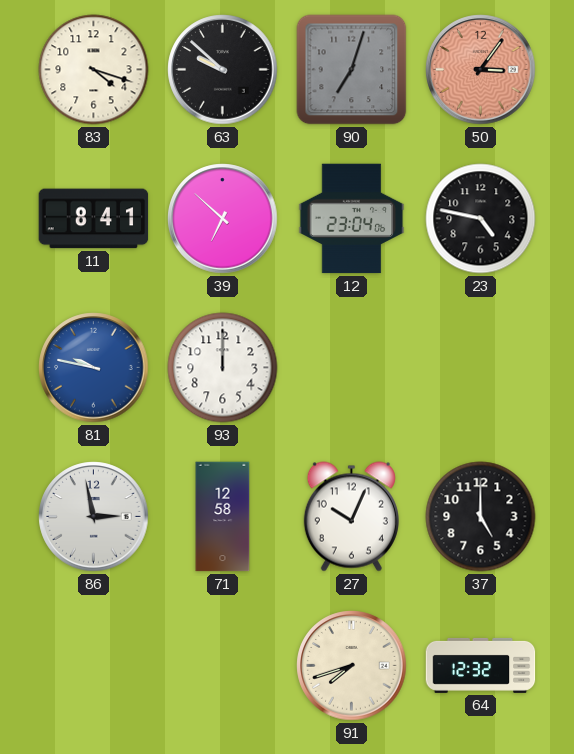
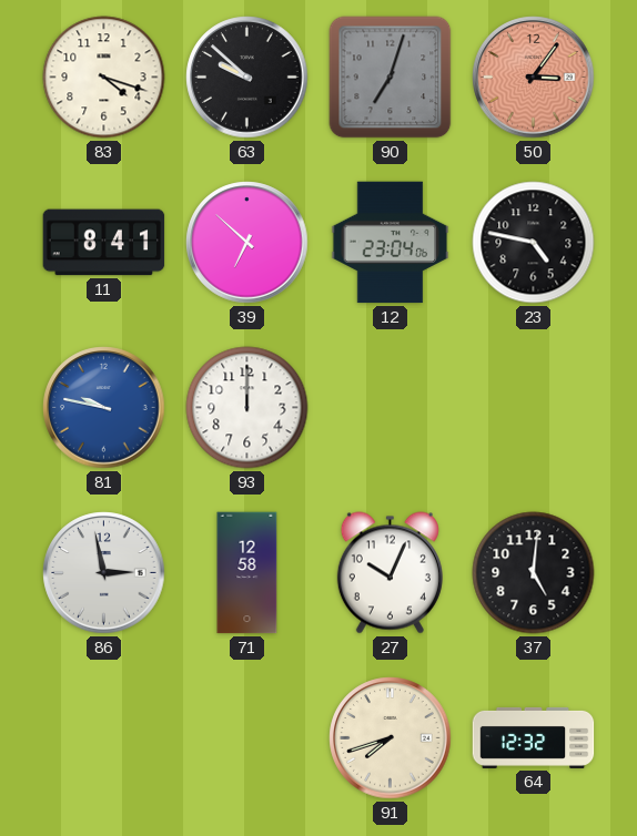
37: 5:00 -> 5:01 (534, 573)
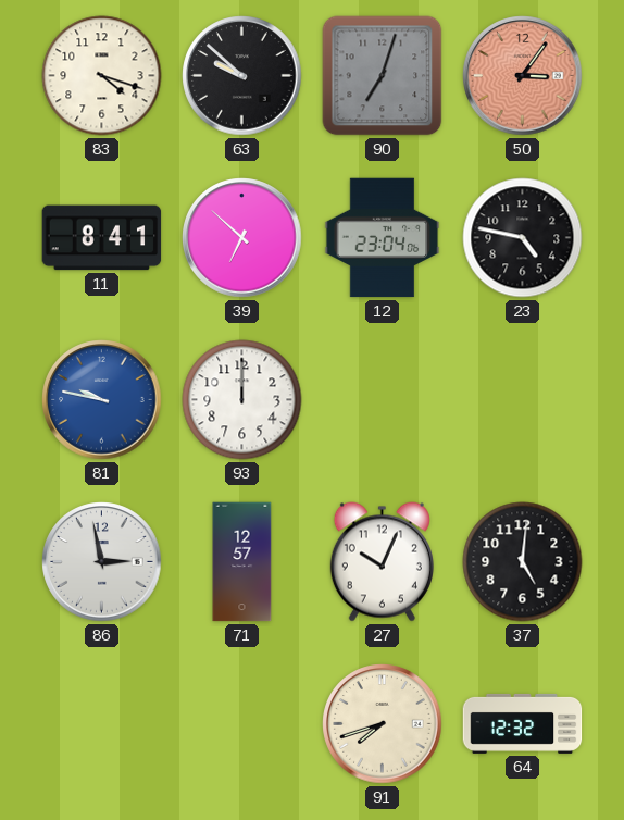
71: 12:58 -> 12:57 (242, 562)
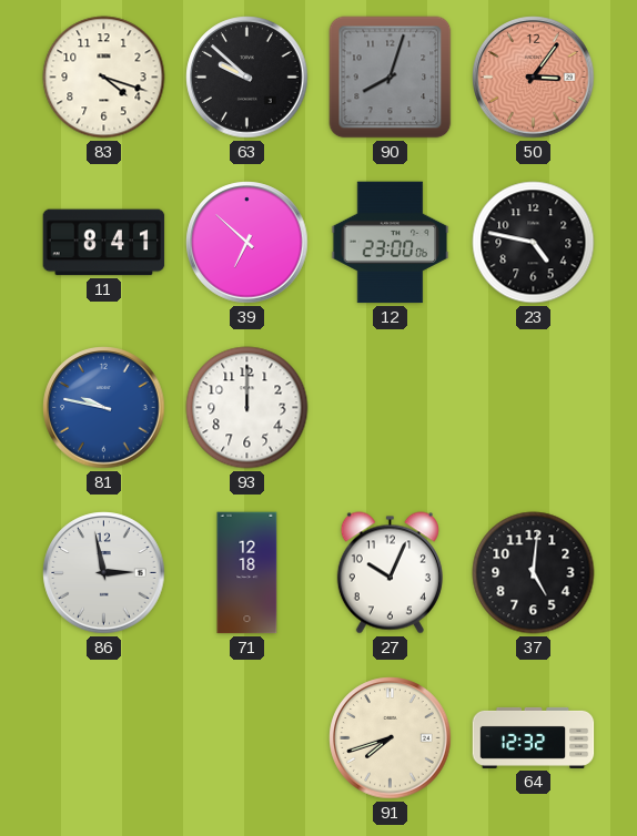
90: 7:03 -> 8:03 (391, 78)
12: 23:04 -> 23:00 (391, 243)
71: 12:57 -> 12:18 (247, 573)
